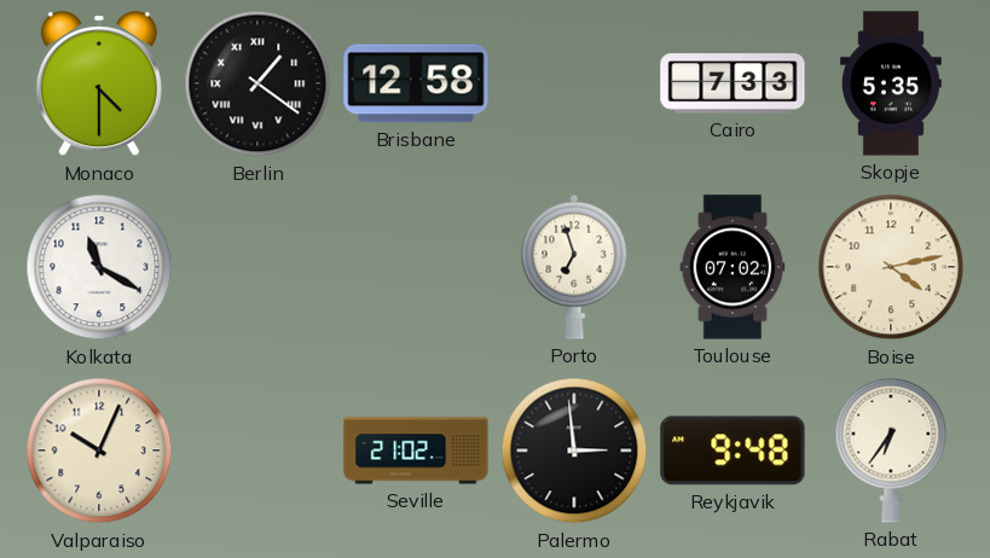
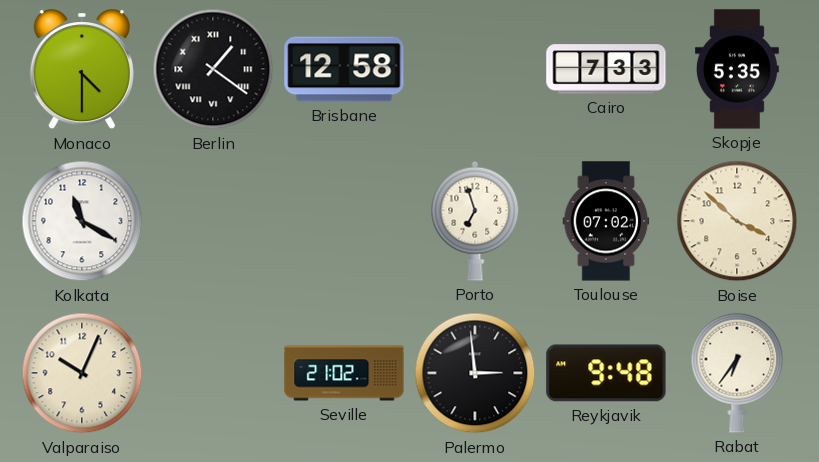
Boise: 4:13 -> 3:52 (737, 221)
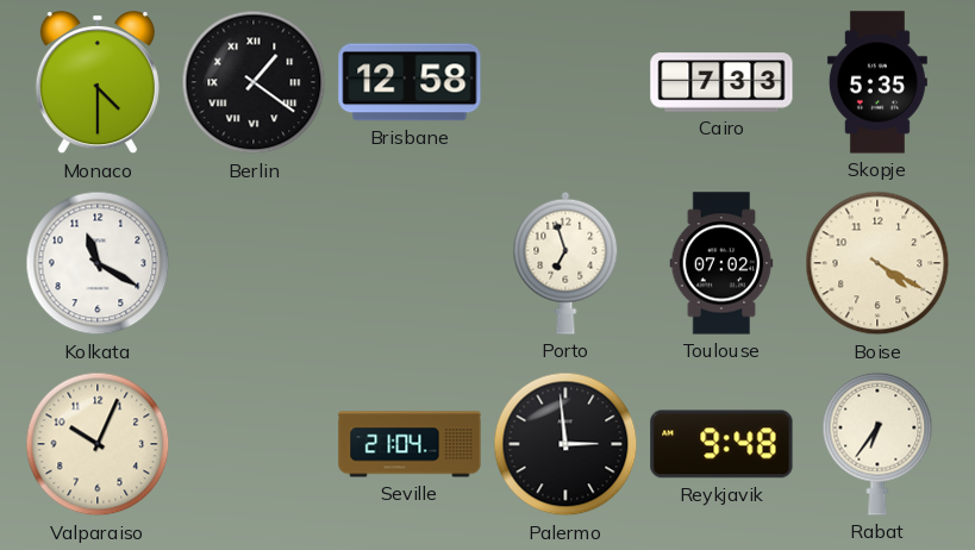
Boise: 3:52 -> 4:20 (877, 263)
Seville: 21:02 -> 21:04 (410, 444)
